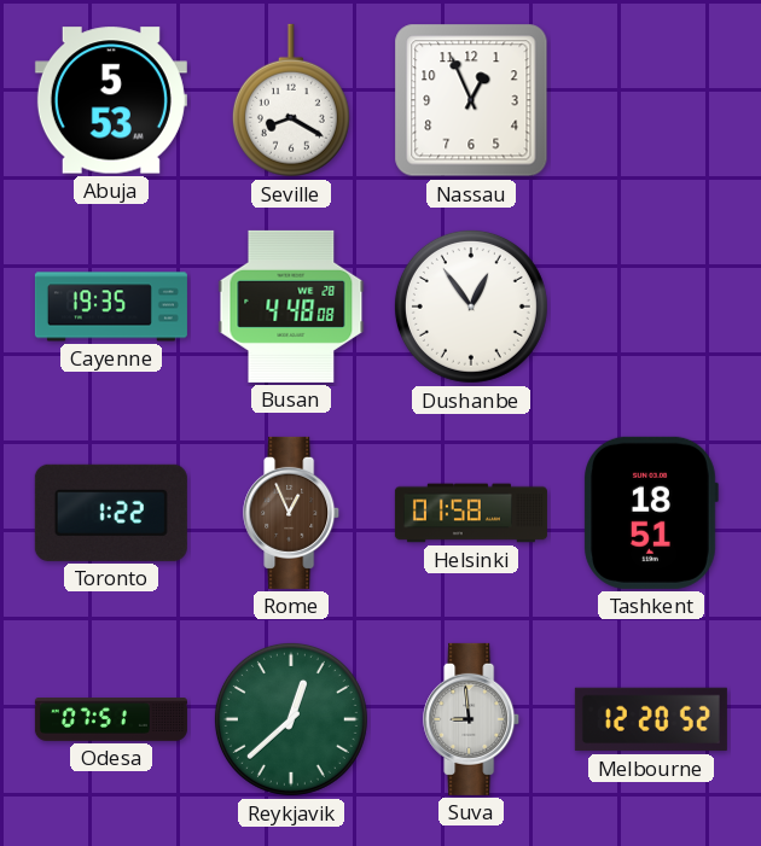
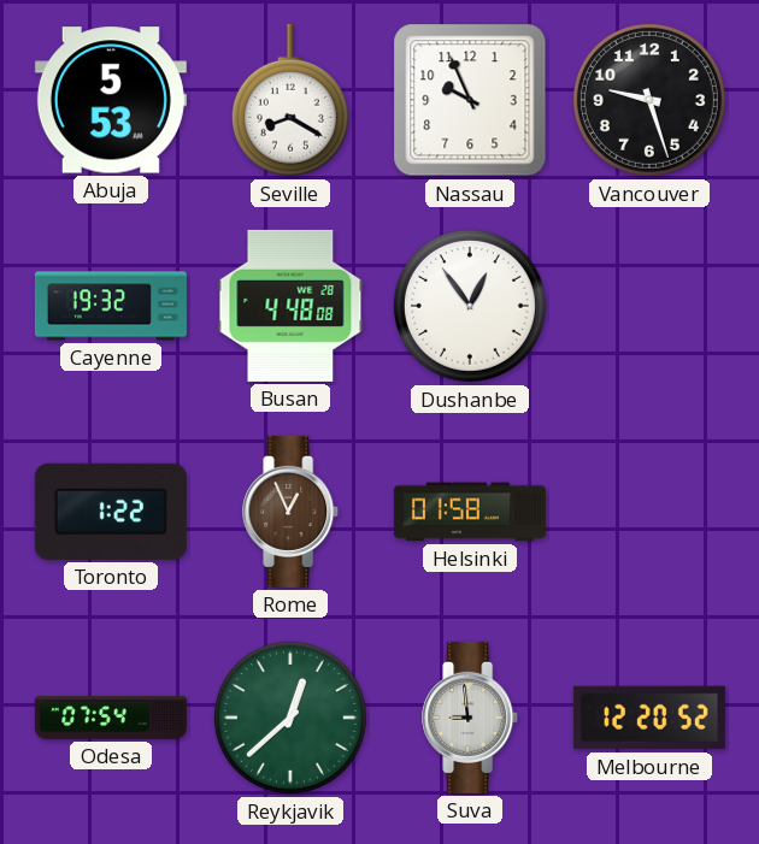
Nassau: 12:56 -> 9:56 (470, 100)
Vancouver: none -> 9:27 (649, 100)
Cayenne: 19:35 -> 19:32 (111, 306)
Tashkent: 18:51 -> none (651, 513)
Odesa: 07:51 -> 07:54 (111, 719)
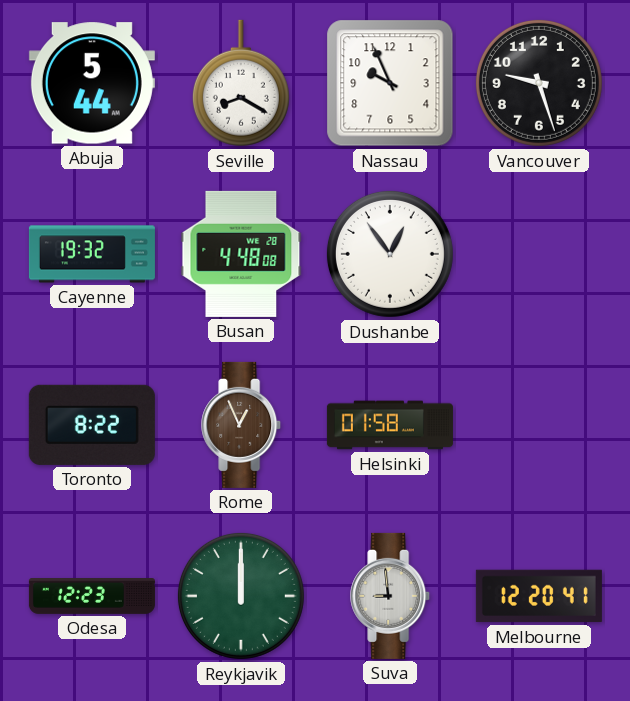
Abuja: 5:53 -> 5:44 (92, 83)
Toronto: 1:22 -> 8:22 (92, 425)
Odesa: 07:54 -> 12:23 (92, 597)
Reykjavik: 12:38 -> 12:00 (241, 596)
Melbourne: 12:20:52 -> 12:20:41 (539, 596)
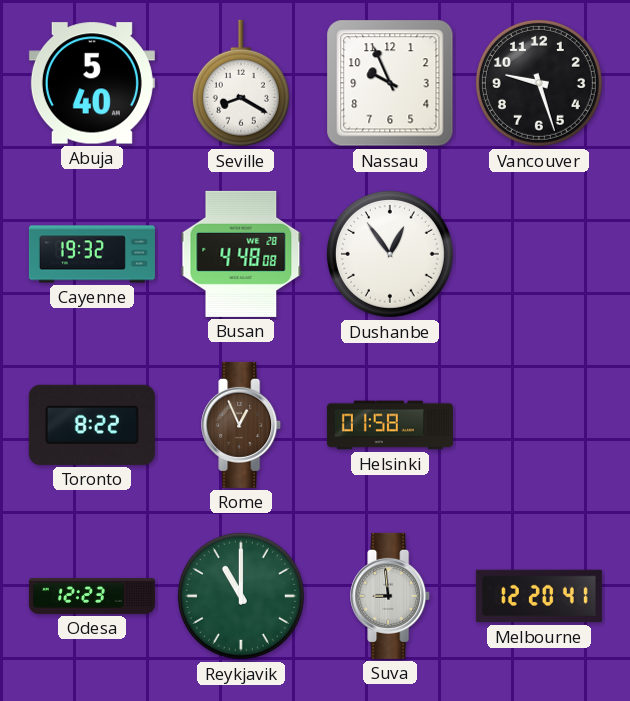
Abuja: 5:44 -> 5:40 (92, 83)
Reykjavik: 12:00 -> 11:00 (241, 596)
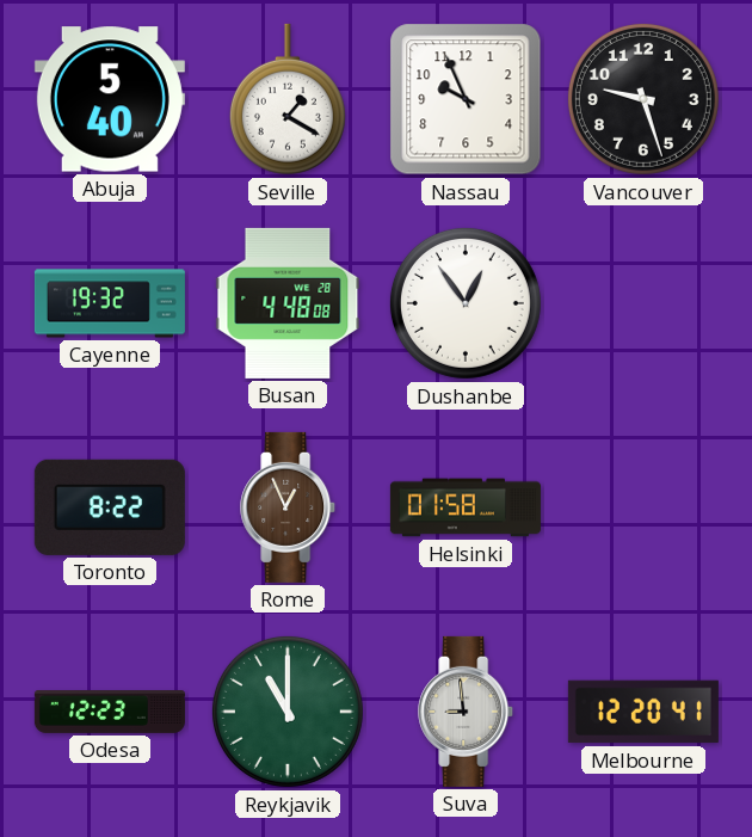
Seville: 8:20 -> 1:20 (288, 99)
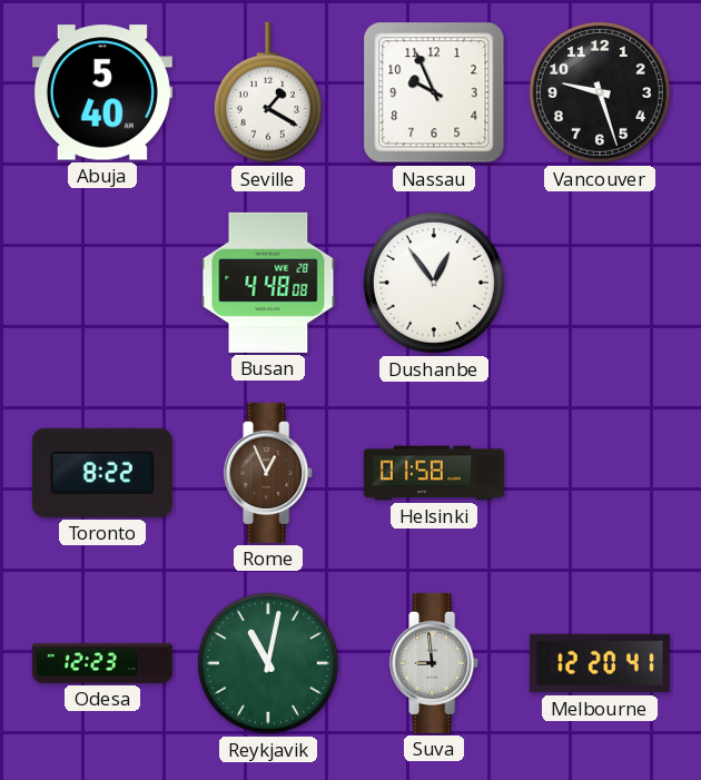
Cayenne: 19:32 -> none (110, 303)
Reykjavik: 11:00 -> 11:02 (268, 663)
